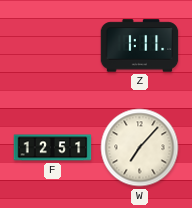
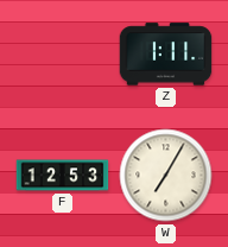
F: 12:51 -> 12:53 (63, 176)
W: 7:07 -> 7:05 (166, 176)
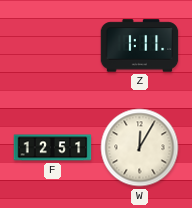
F: 12:53 -> 12:51 (53, 148)
W: 7:05 -> 12:05 (140, 148)
